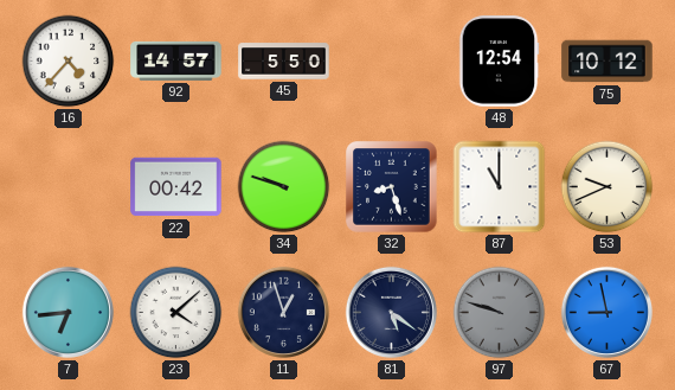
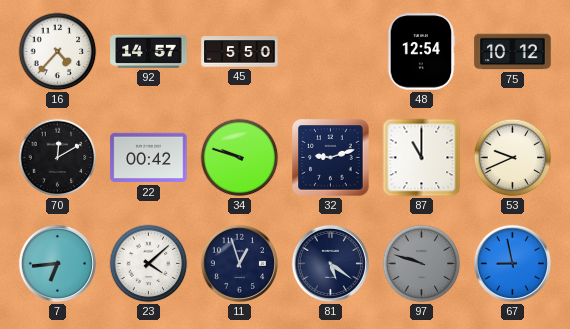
70: none -> 12:10 (58, 158)
32: 8:27 -> 9:12 (331, 158)
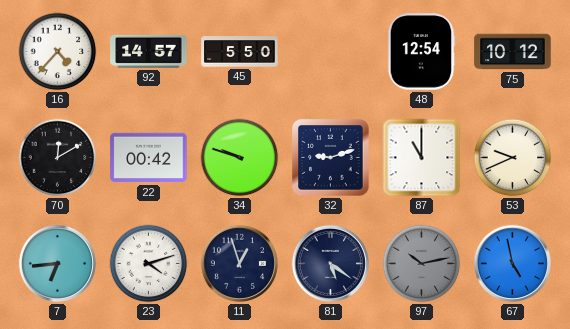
23: 4:08 -> 4:12 (149, 264)
97: 9:48 -> 10:13 (422, 264)
67: 8:58 -> 4:58 (512, 263)
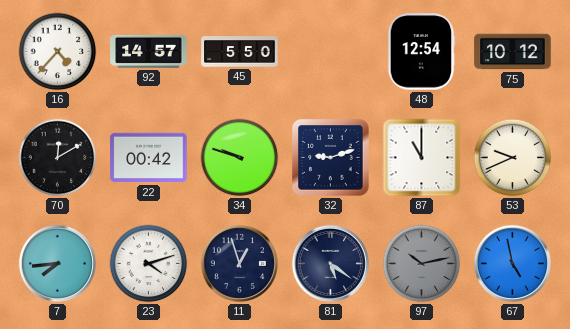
7: 6:44 -> 7:44 (57, 263)
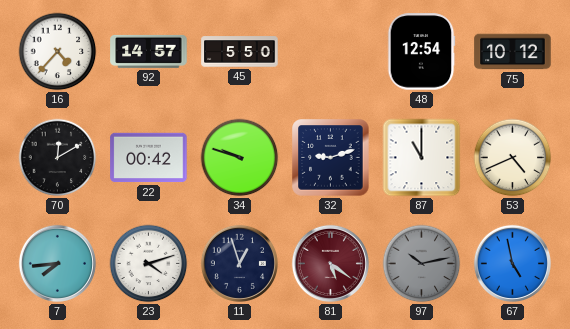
53: 9:41 -> 4:41 (513, 158)
81 dial: navy -> burgundy (330, 263)
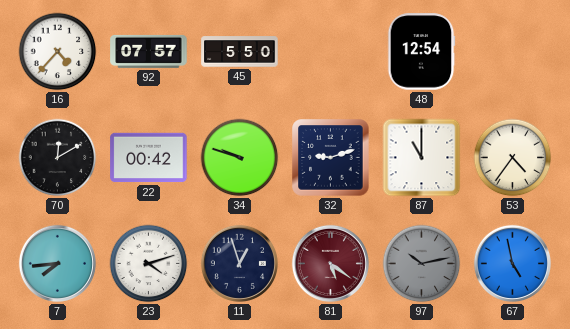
92: 14:57 -> 07:57 (149, 51)
75: 10:12 -> none (513, 52)
53: 4:41 -> 4:36 (513, 158)
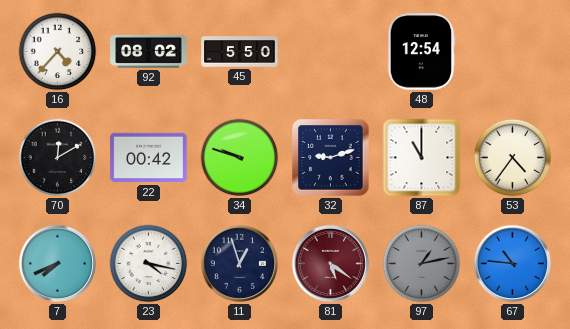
92: 07:57 -> 08:02 (149, 51)
7: 7:44 -> 7:41 (57, 263)
23: 4:12 -> 4:17 (149, 264)
97: 10:13 -> 1:13 (422, 264)
67: 4:58 -> 10:46 (512, 263)
